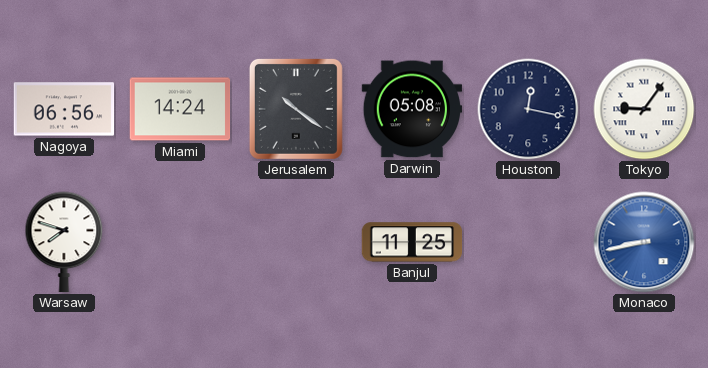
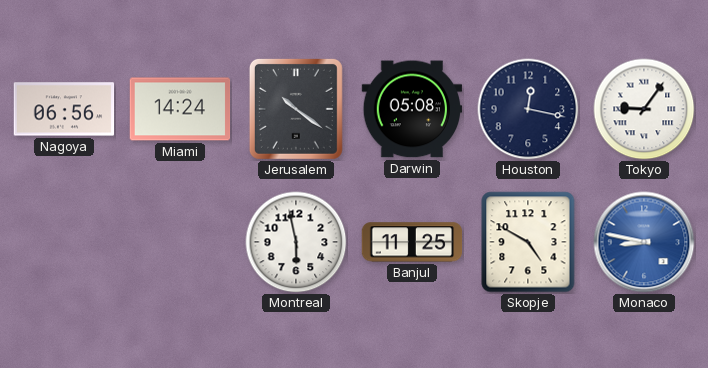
Warsaw: 7:48 -> none (64, 242)
Montreal: none -> 5:58 (296, 242)
Skopje: none -> 4:50 (528, 242)
Monaco: 8:43 -> 8:47 (644, 242)
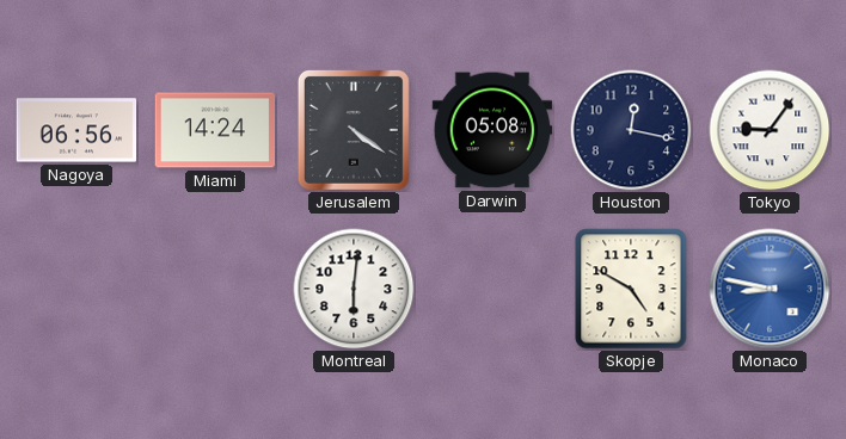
Jerusalem: 10:21 -> 4:21 (354, 130)
Montreal: 5:58 -> 6:01 (354, 289)
Banjul: 11:25 -> none (412, 242)
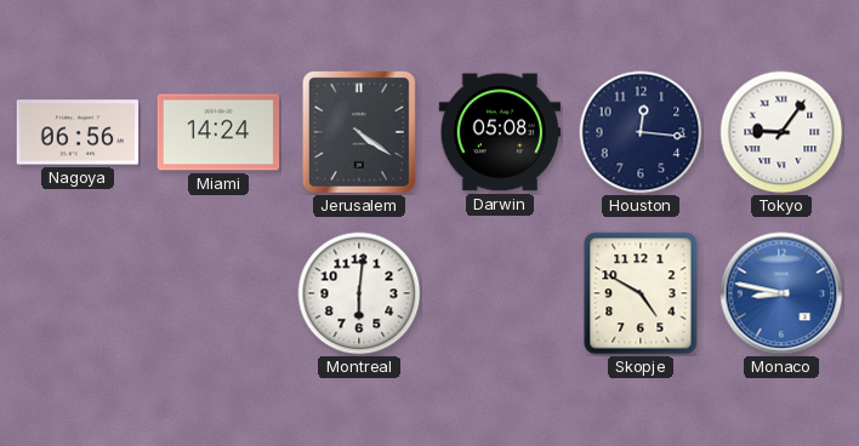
Houston: 12:17 -> 12:16 (641, 132)
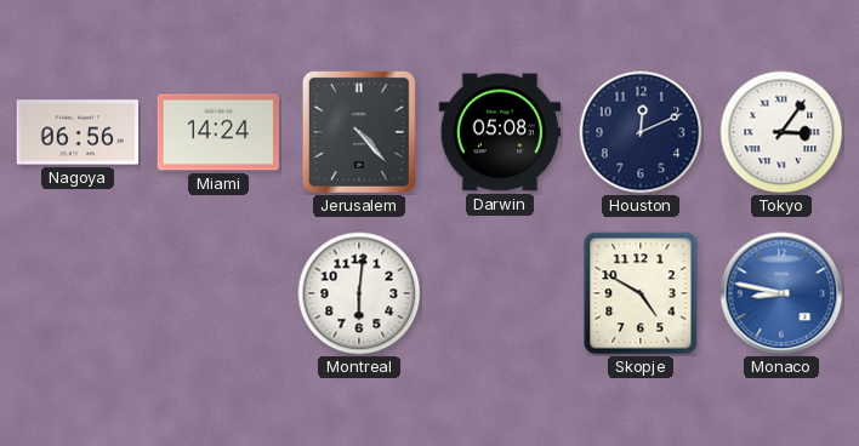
Jerusalem: 4:21 -> 4:23 (359, 132)
Houston: 12:16 -> 12:11 (641, 132)
Tokyo: 9:06 -> 3:06 (781, 132)
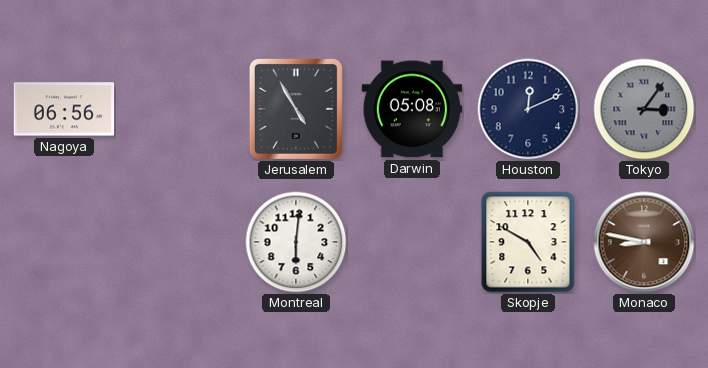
Miami: 14:24 -> none (218, 132)
Jerusalem: 4:23 -> 4:55 (296, 109)
Tokyo dial: white -> grey (644, 109)
Monaco dial: blue -> brown (644, 242)
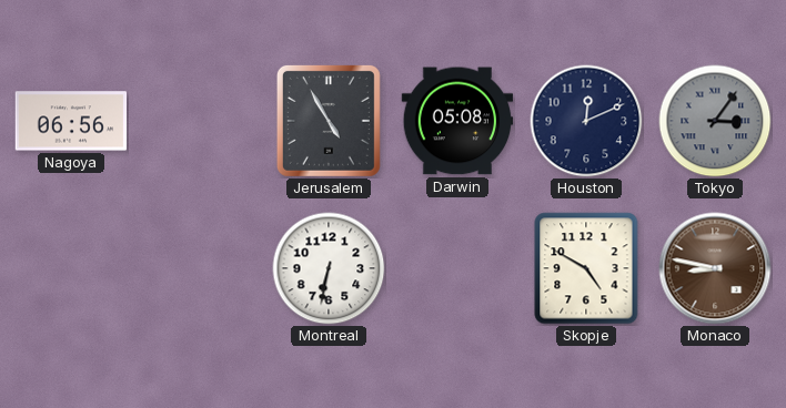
Montreal: 6:01 -> 6:32 (329, 268)
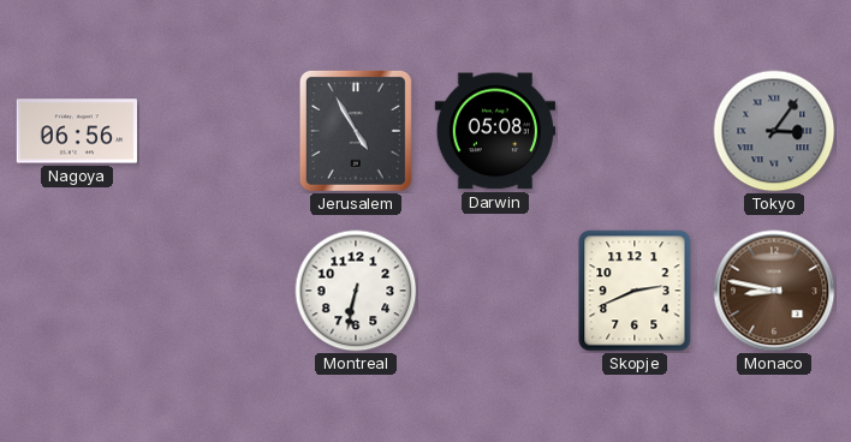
Houston: 12:11 -> none (586, 121)
Skopje: 4:50 -> 2:41 (635, 291)
